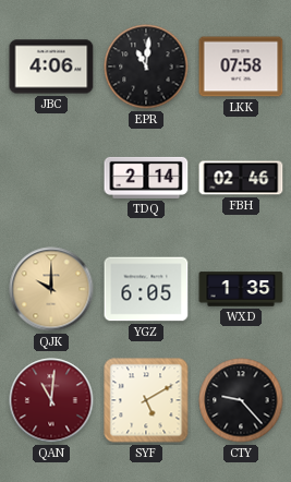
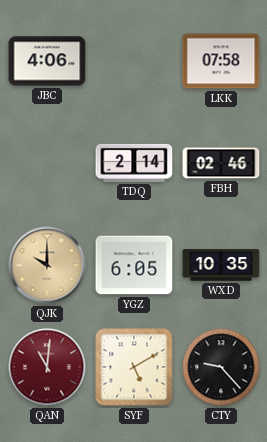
EPR: 11:01 -> none (146, 67)
WXD: 1:35 -> 10:35 (221, 265)
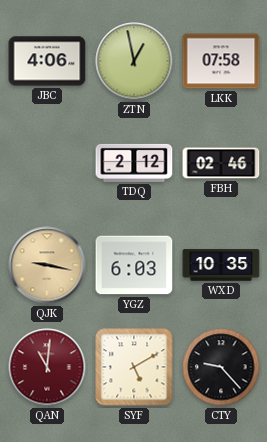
ZTN: none -> 12:58 (134, 61)
TDQ: 2:14 -> 2:12 (134, 163)
QJK: 10:00 -> 9:17 (47, 265)
YGZ: 6:05 -> 6:03 (134, 265)
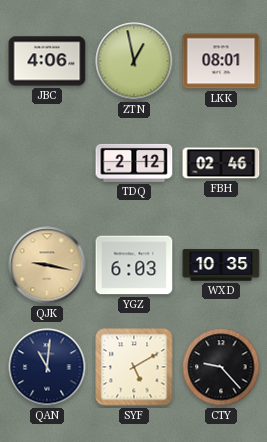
LKK: 07:58 -> 08:01 (221, 61)
QAN dial: burgundy -> navy (47, 367)
